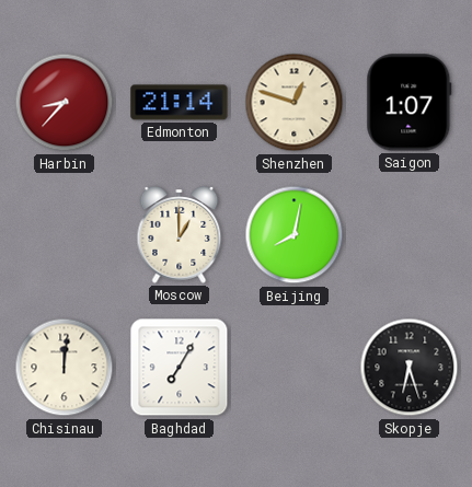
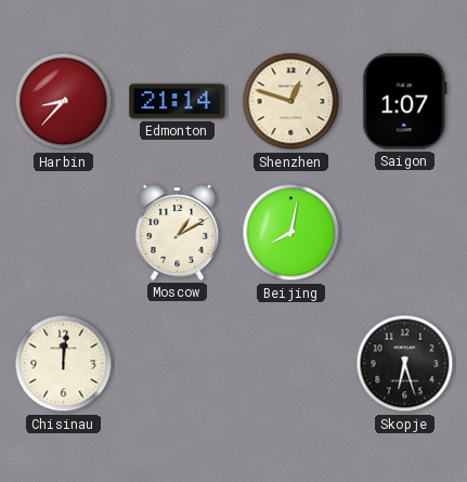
Moscow: 1:00 -> 1:10 (178, 233)
Baghdad: 7:05 -> none (180, 368)
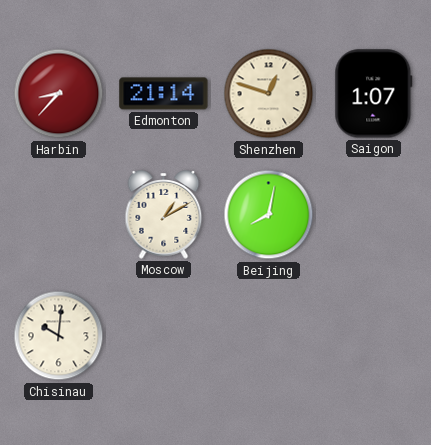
Chisinau: 12:01 -> 10:01 (59, 336)
Skopje: 6:27 -> none (405, 364)
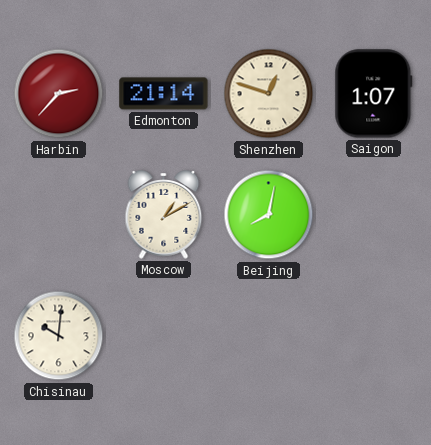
Harbin: 8:37 -> 2:37 (59, 94)
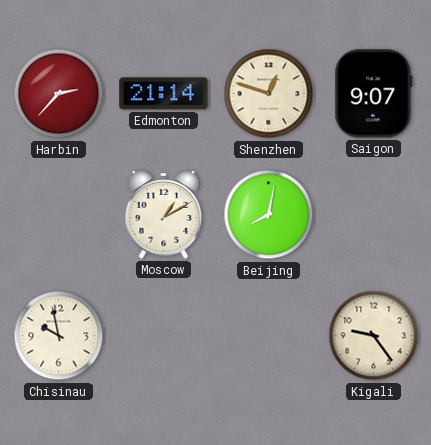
Saigon: 1:07 -> 9:07 (374, 94)
Chisinau: 10:01 -> 9:58 (59, 336)
Kigali: none -> 9:24 (374, 336)
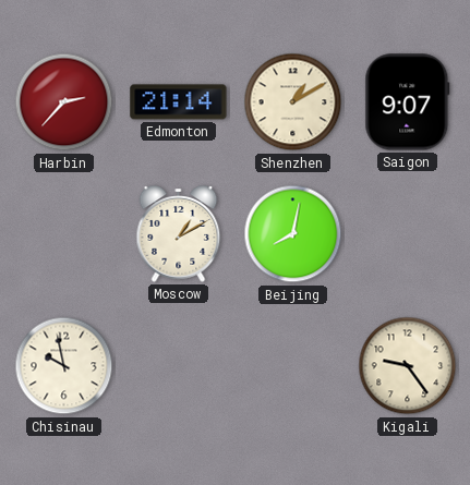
Shenzhen: 12:48 -> 1:10 (293, 102)
